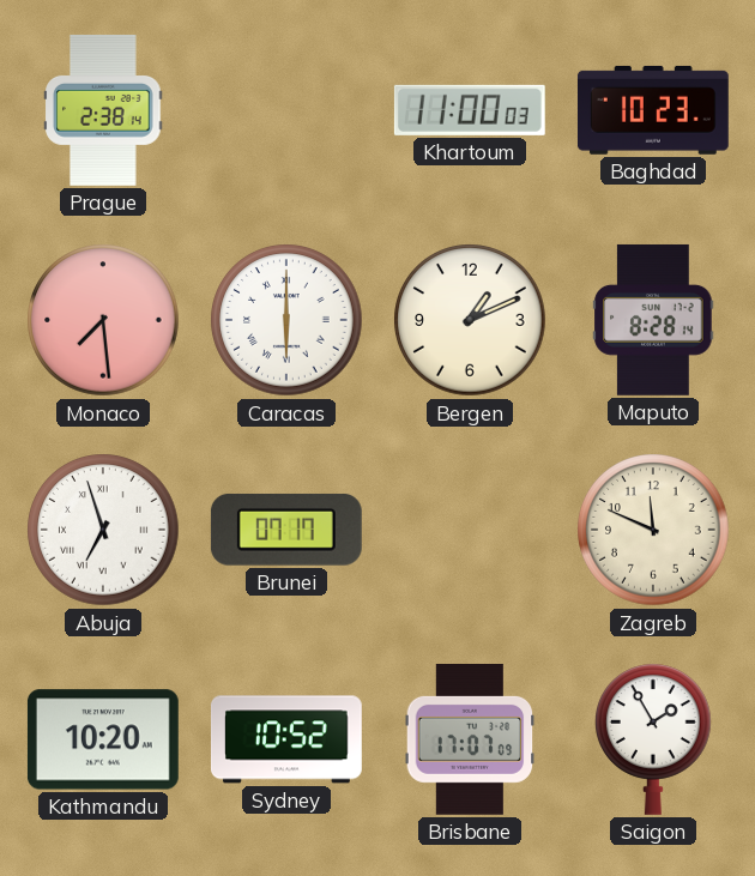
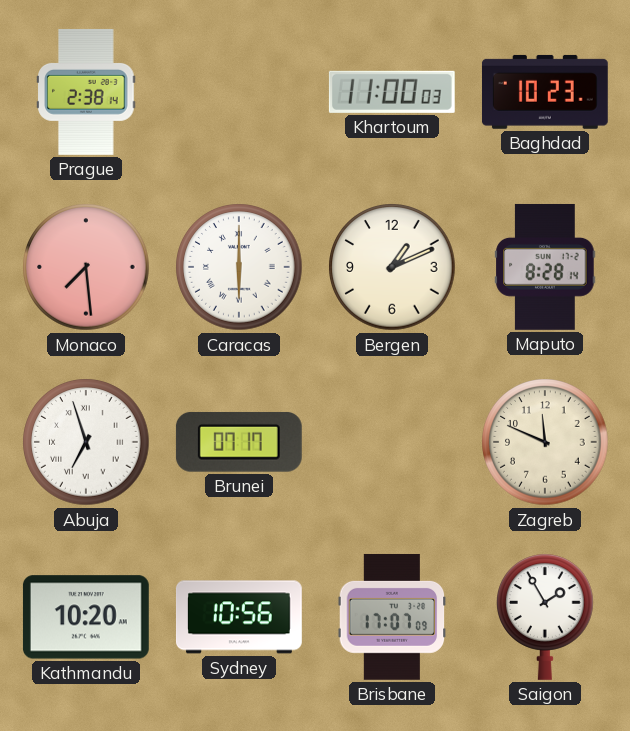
Sydney: 10:52 -> 10:56 (239, 617)
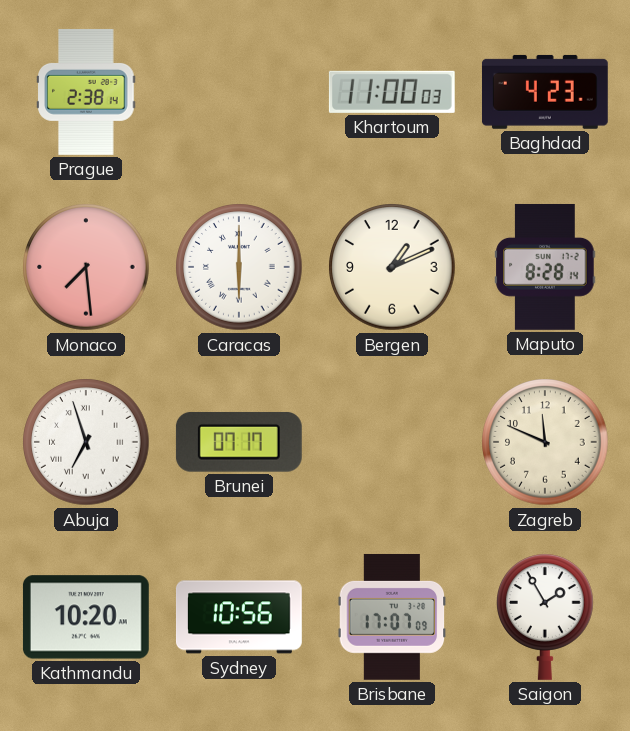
Baghdad: 10:23 -> 4:23 (545, 92)
